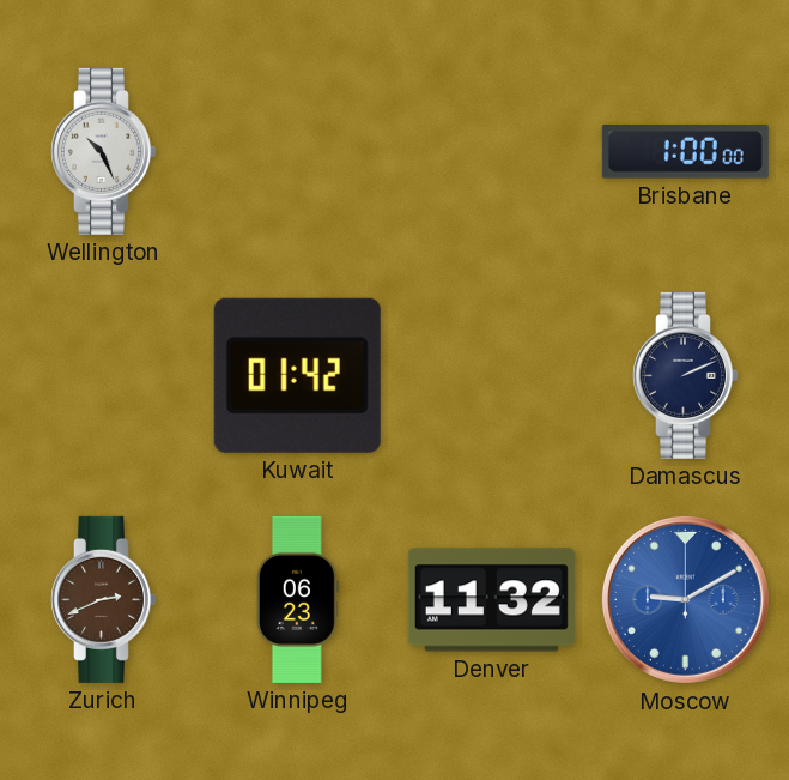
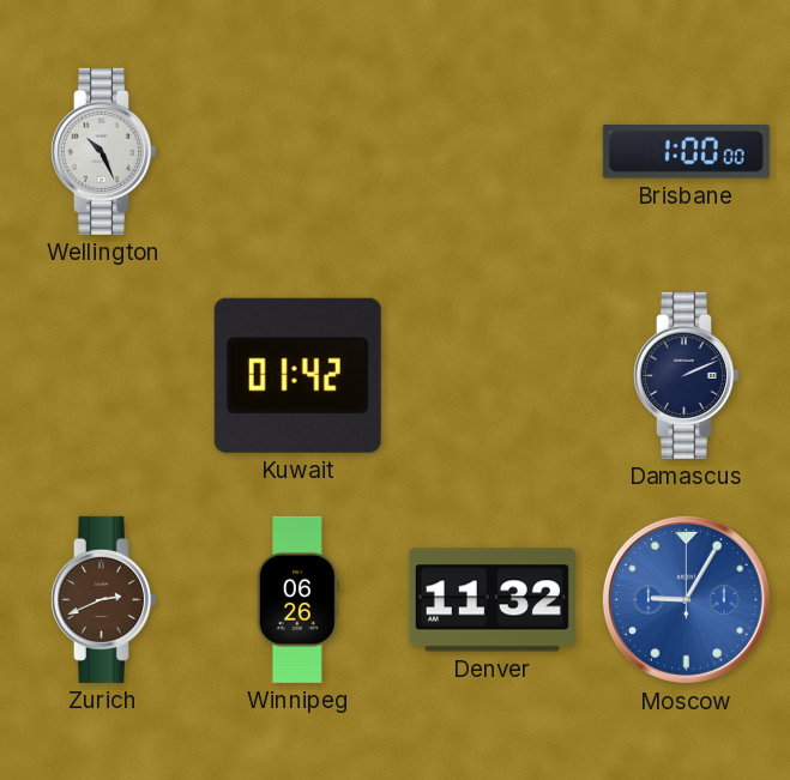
Winnipeg: 06:23 -> 06:26 (297, 599)
Moscow: 9:10 -> 9:05 (686, 599)
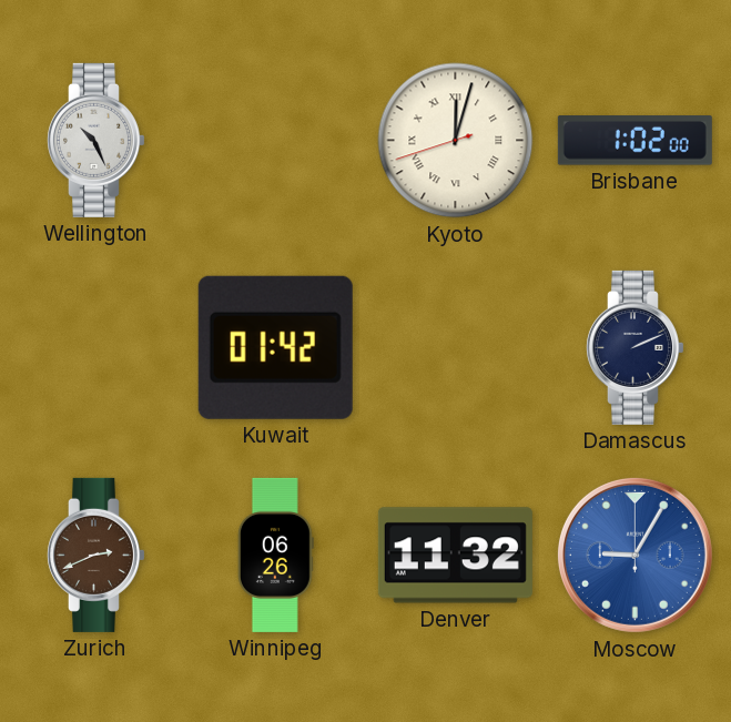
Kyoto: none -> 12:02 (456, 141)
Brisbane: 1:00 -> 1:02 (634, 141)
